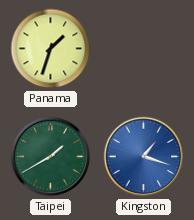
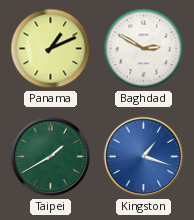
Panama: 1:33 -> 1:11 (51, 49)
Baghdad: none -> 2:50 (144, 49)
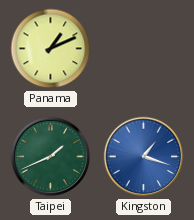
Baghdad: 2:50 -> none (144, 49)
Taipei: 1:40 -> 1:41 (51, 157)
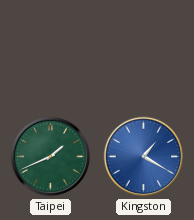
Panama: 1:11 -> none (51, 49)
Kingston: 1:18 -> 1:20 (144, 157)
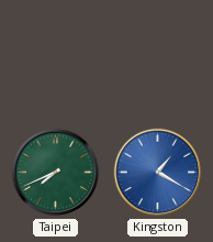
Taipei: 1:41 -> 7:41 (56, 173)
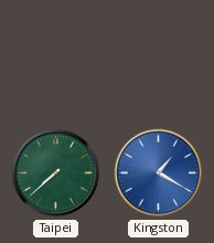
Taipei: 7:41 -> 7:38 (56, 173)
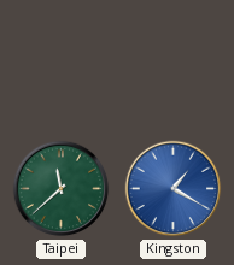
Taipei: 7:38 -> 11:38 (62, 189)
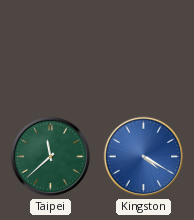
Kingston: 1:20 -> 4:20 (144, 157)
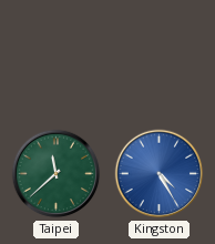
Kingston: 4:20 -> 4:25 (160, 174)
